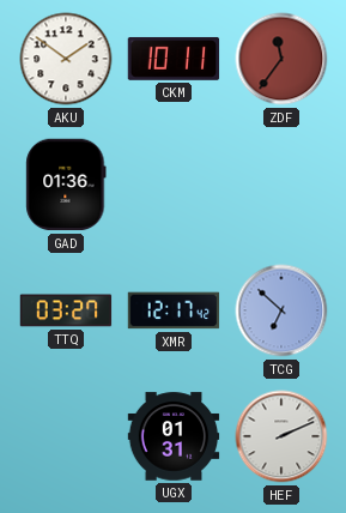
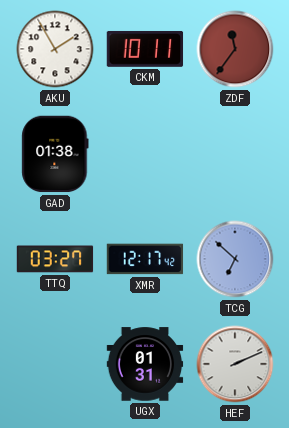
AKU: 1:51 -> 1:55 (55, 49)
GAD: 01:36 -> 01:38 (55, 154)
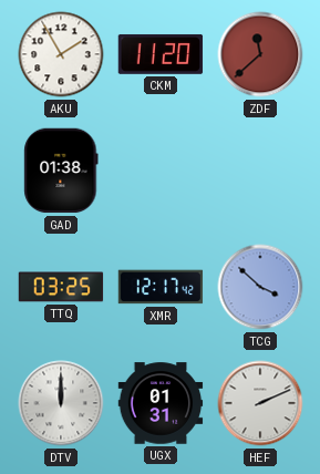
CKM: 10:11 -> 11:20 (161, 54)
ZDF: 11:36 -> 11:38 (260, 54)
TTQ: 03:27 -> 03:25 (61, 287)
TCG: 6:52 -> 3:52 (260, 287)
DTV: none -> 12:00 (61, 403)
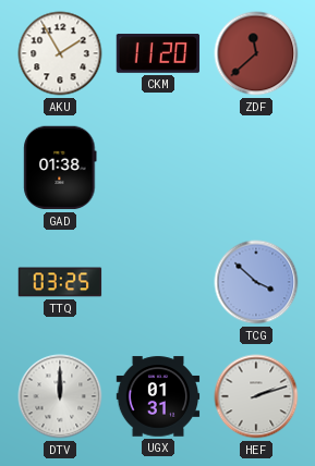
XMR: 12:17 -> none (161, 287)
HEF: 2:11 -> 2:12 (256, 396)
